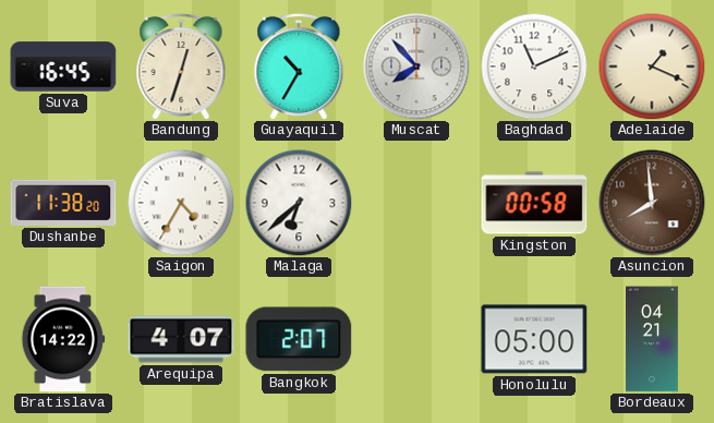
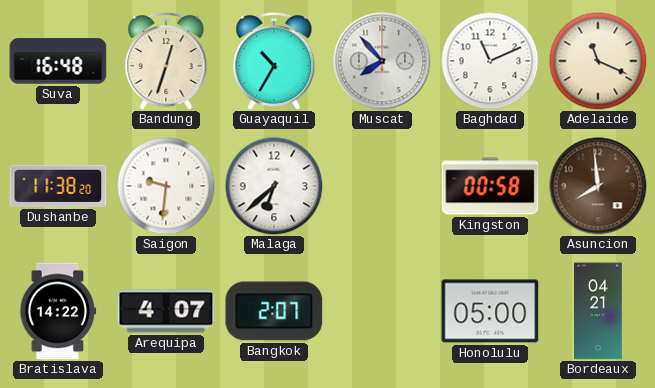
Suva: 16:45 -> 16:48 (58, 61)
Adelaide: 1:19 -> 11:19 (598, 61)
Saigon: 4:35 -> 9:31 (166, 186)
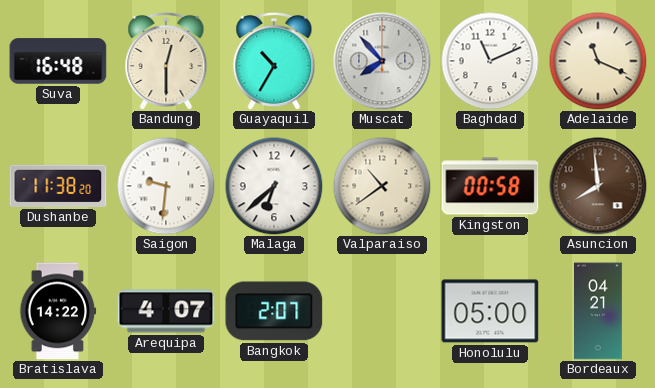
Bandung: 12:33 -> 12:30 (166, 61)
Valparaiso: none -> 10:39 (382, 186)
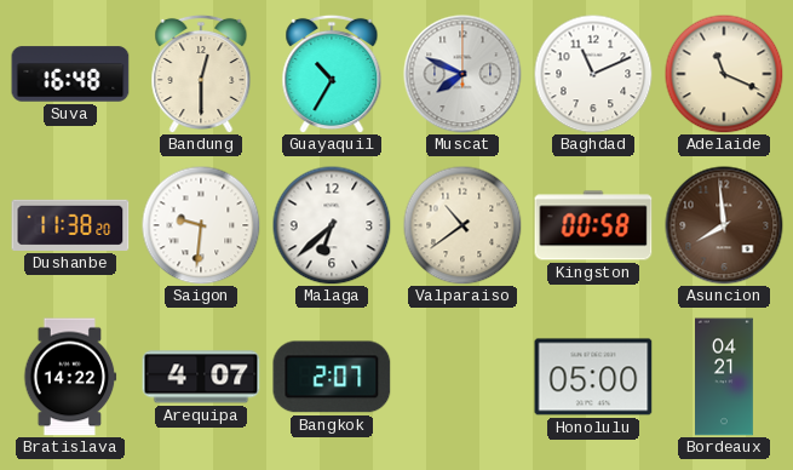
Muscat: 7:53 -> 7:49 (462, 74)
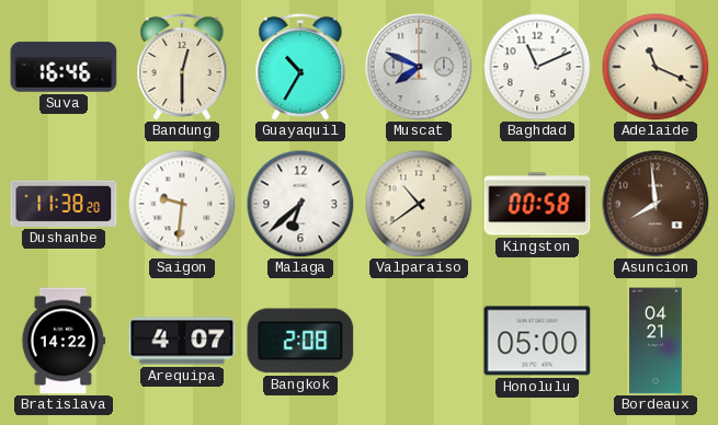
Suva: 16:48 -> 16:46 (64, 67)
Bangkok: 2:07 -> 2:08 (300, 341)
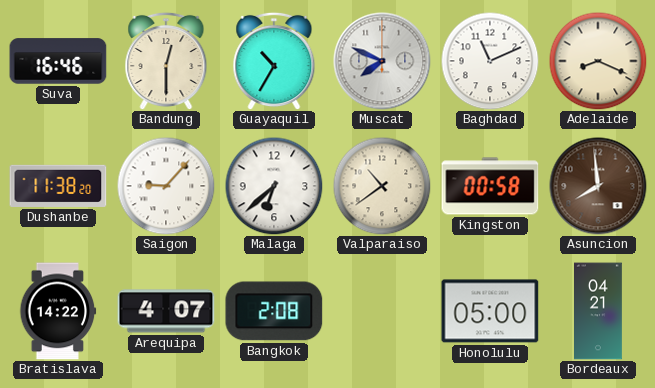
Adelaide: 11:19 -> 8:19 (598, 61)
Saigon: 9:31 -> 9:07 (166, 186)
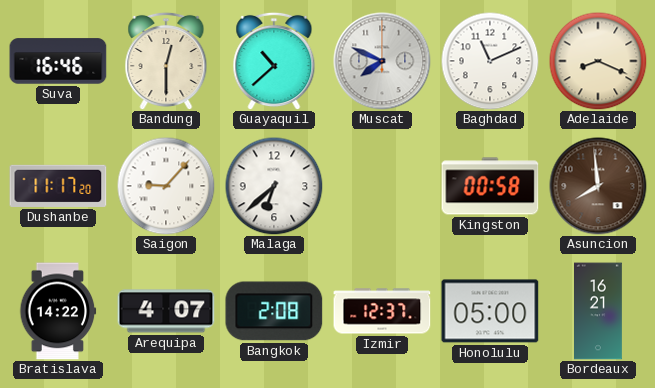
Guayaquil: 10:35 -> 10:38 (274, 61)
Dushanbe: 11:38 -> 11:17 (58, 186)
Valparaiso: 10:39 -> none (382, 186)
Izmir: none -> 12:37 (382, 311)
Bordeaux: 04:21 -> 16:21 (599, 311)
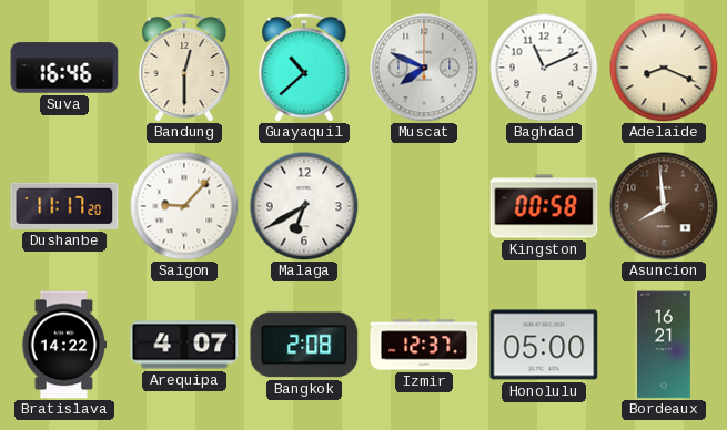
Malaga: 6:38 -> 6:40 (304, 206)
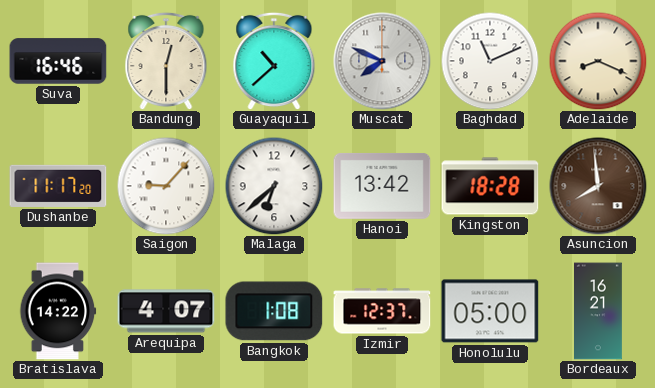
Malaga: 6:40 -> 6:38 (274, 186)
Hanoi: none -> 13:42 (382, 186)
Kingston: 00:58 -> 18:28 (490, 186)
Bangkok: 2:08 -> 1:08 (274, 311)
